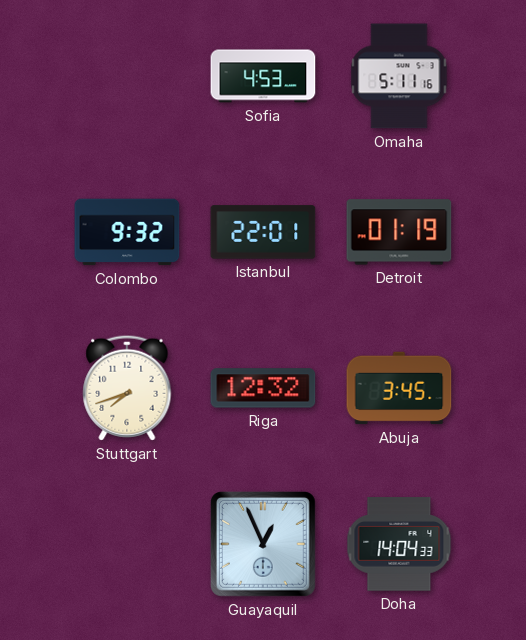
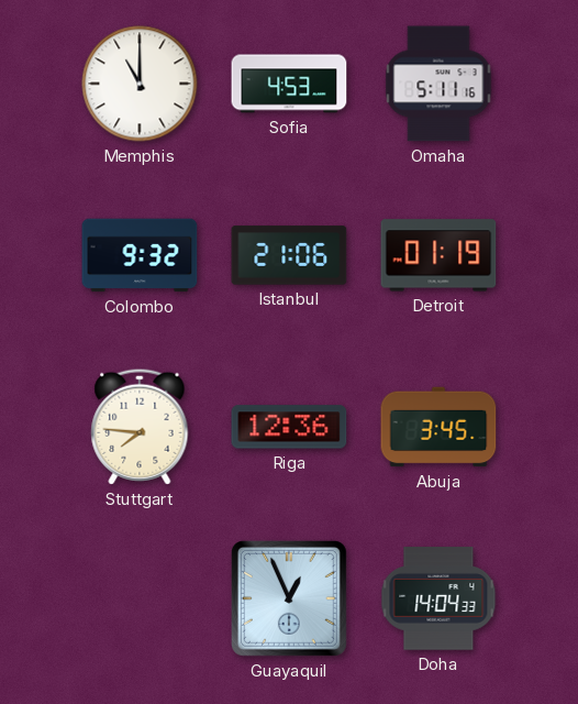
Memphis: none -> 11:00 (140, 84)
Istanbul: 22:01 -> 21:06 (289, 255)
Stuttgart: 7:42 -> 7:46 (140, 427)
Riga: 12:32 -> 12:36 (289, 427)
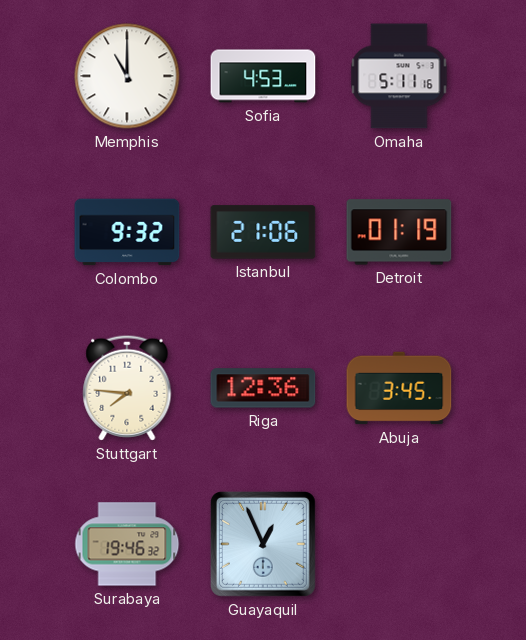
Surabaya: none -> 19:46 (127, 544)
Doha: 14:04 -> none (438, 598)
